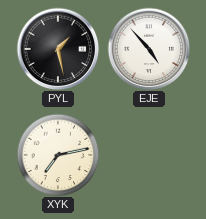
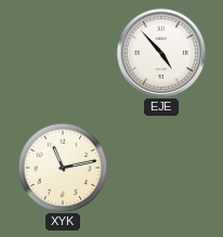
PYL: 1:28 -> none (58, 49)
XYK: 7:13 -> 11:13 (63, 168)
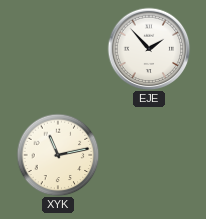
EJE: 4:53 -> 1:53 (149, 49)
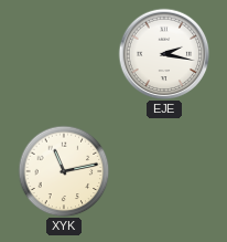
EJE: 1:53 -> 2:17 (164, 54)
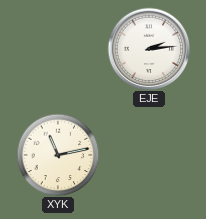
EJE: 2:17 -> 2:14 (149, 49)
